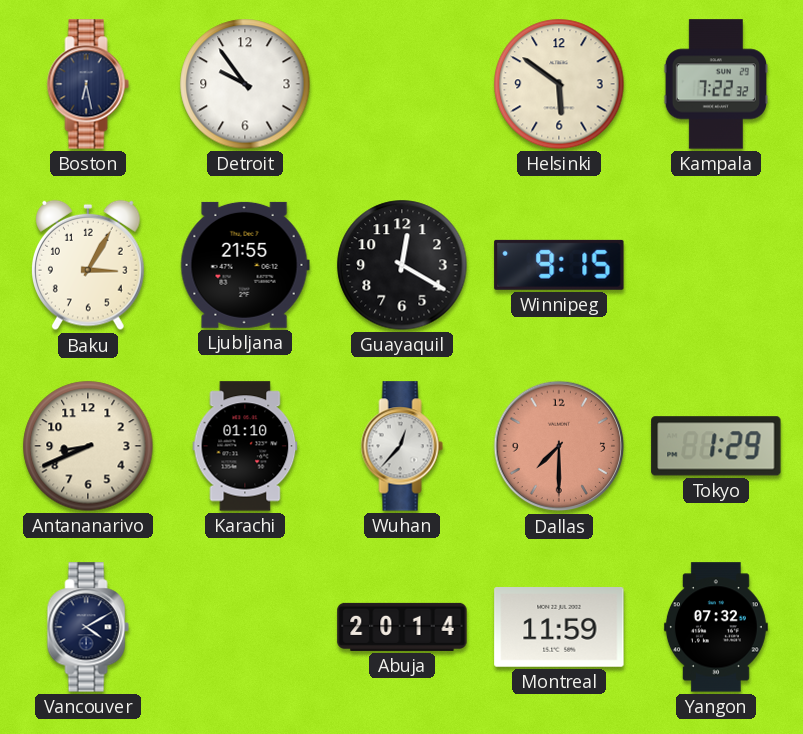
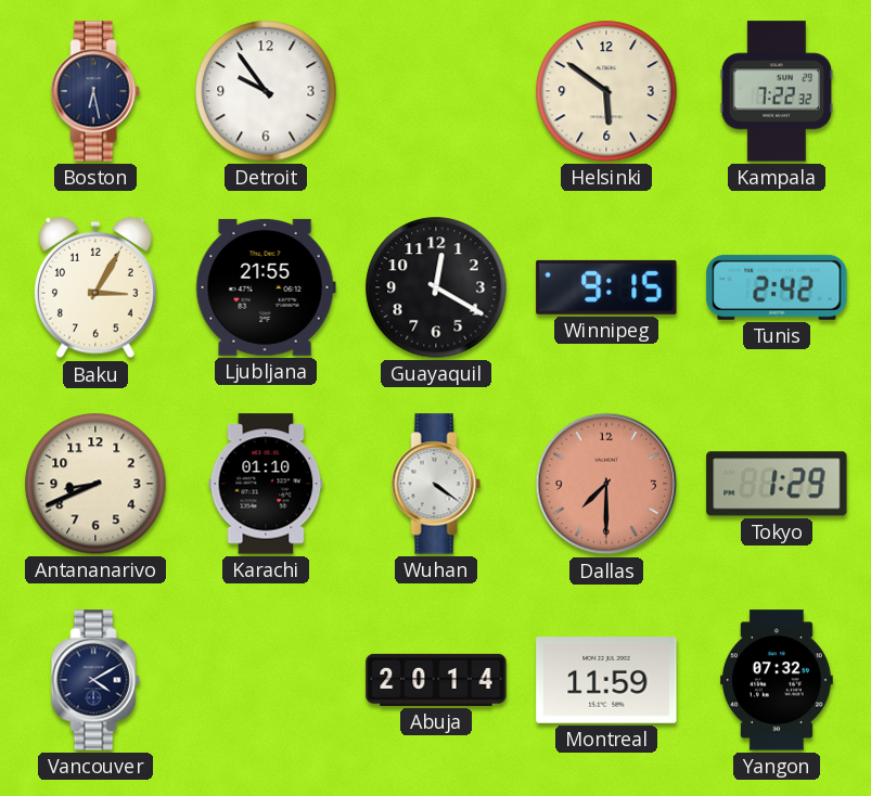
Tunis: none -> 2:42 (777, 287)
Wuhan: 12:37 -> 4:21 (436, 484)
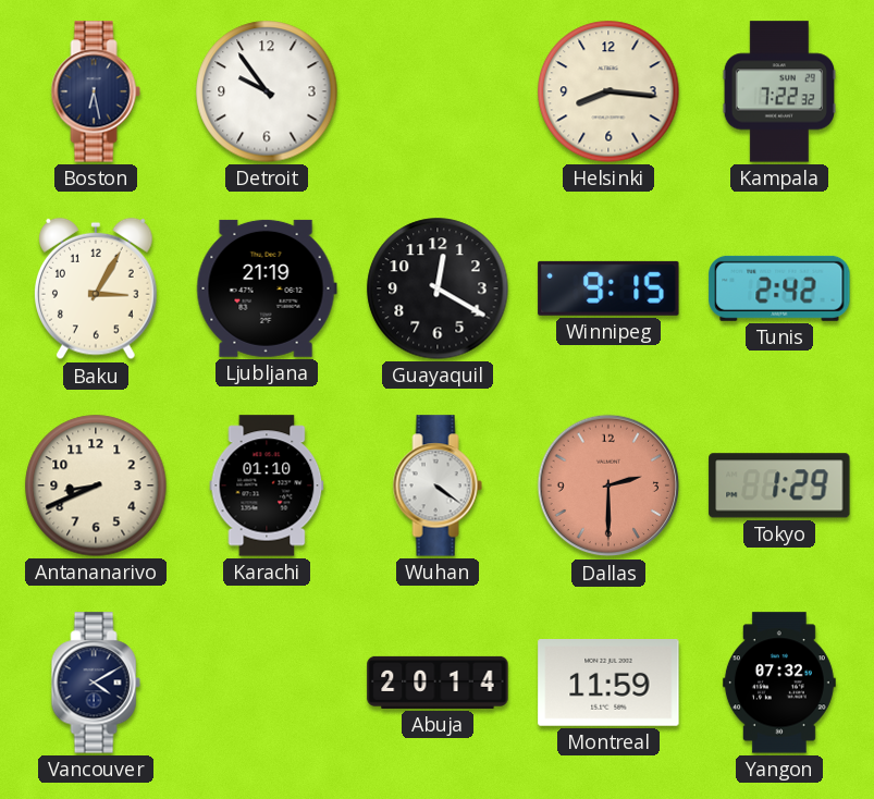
Helsinki: 5:51 -> 8:16 (608, 91)
Ljubljana: 21:55 -> 21:19 (267, 288)
Dallas: 7:30 -> 2:30 (608, 485)
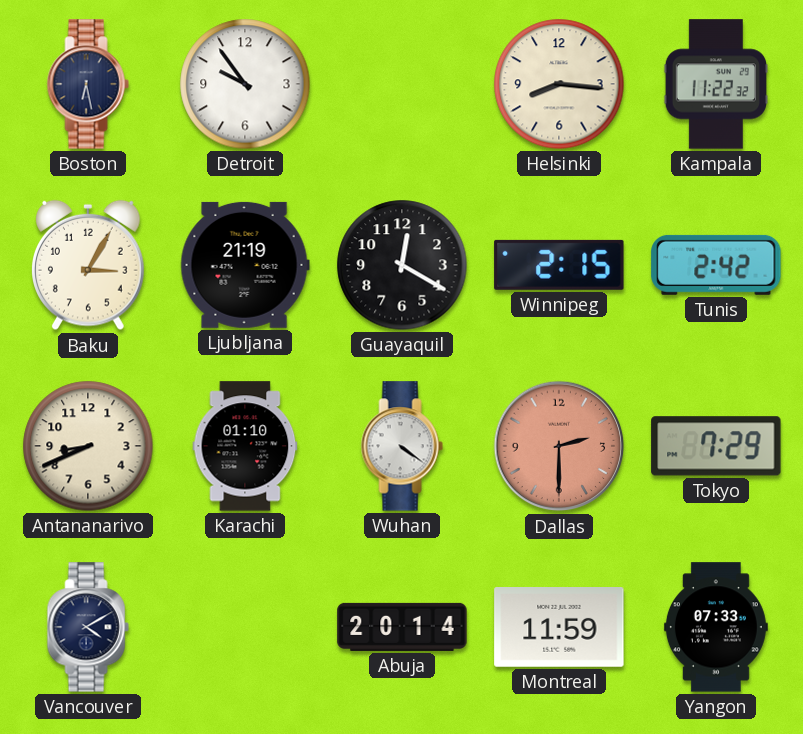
Kampala: 7:22 -> 11:22 (715, 84)
Winnipeg: 9:15 -> 2:15 (559, 265)
Tokyo: 1:29 -> 7:29 (716, 446)
Yangon: 07:32 -> 07:33 (716, 627)
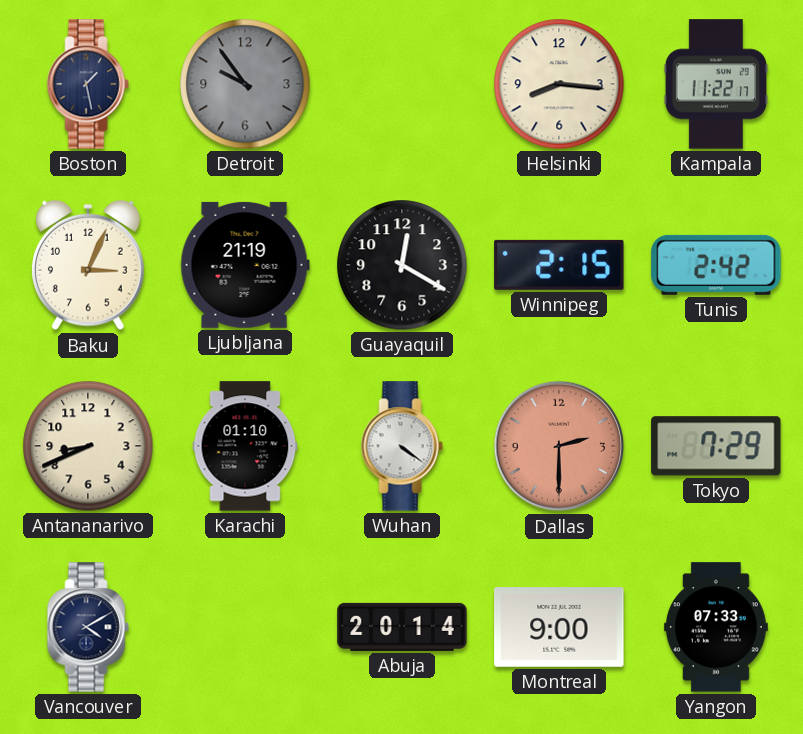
Boston: 6:28 -> 1:28 (88, 84)
Detroit dial: white -> grey (245, 84)
Kampala: 11:22:32 -> 11:22:17 (715, 84)
Baku: 3:05 -> 3:04 (89, 265)
Montreal: 11:59 -> 9:00 (559, 628)
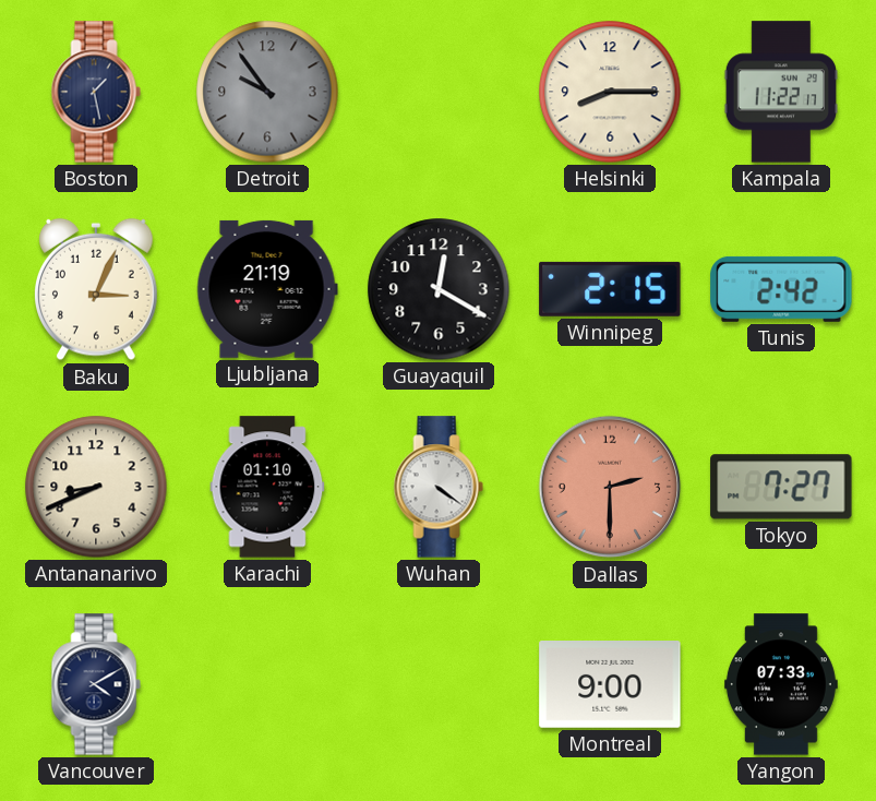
Helsinki: 8:16 -> 8:15 (610, 92)
Tokyo: 7:29 -> 7:27 (781, 487)
Abuja: 20:14 -> none (402, 627)
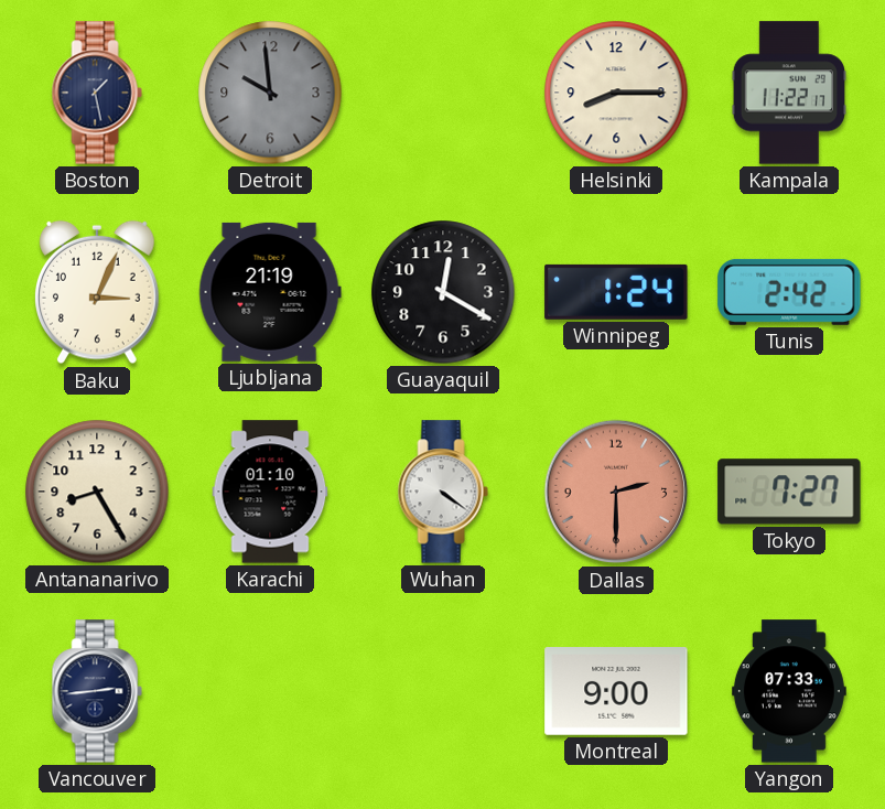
Detroit: 9:54 -> 9:59 (270, 93)
Winnipeg: 2:15 -> 1:24 (616, 292)
Antananarivo: 8:41 -> 8:25 (97, 492)
Vancouver: 4:10 -> 2:44 (97, 691)
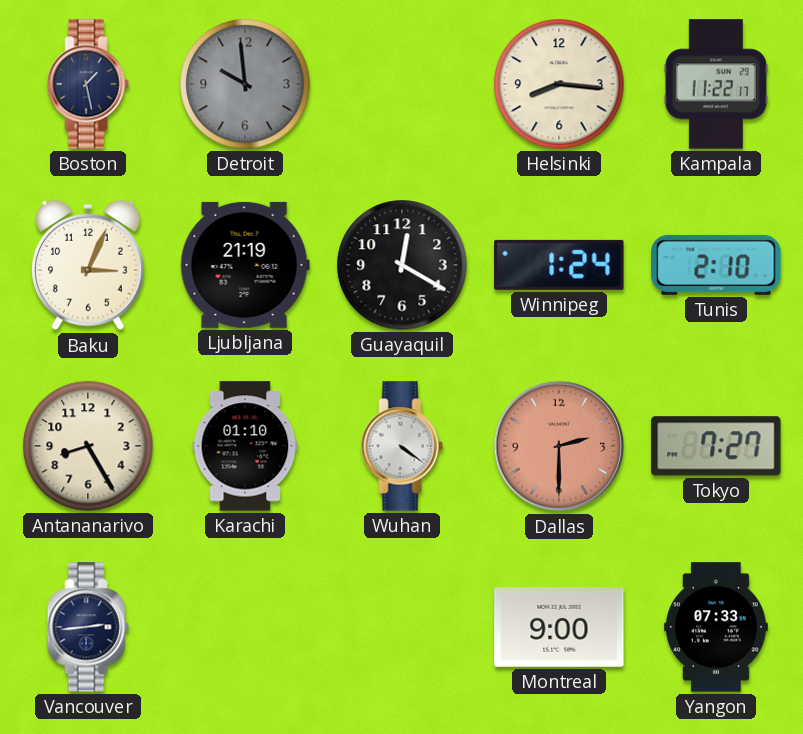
Helsinki: 8:15 -> 8:16 (559, 84)
Tunis: 2:42 -> 2:10 (716, 265)
